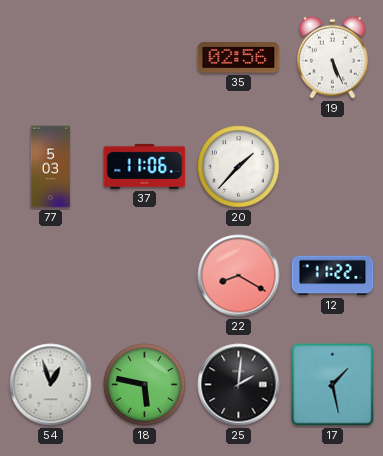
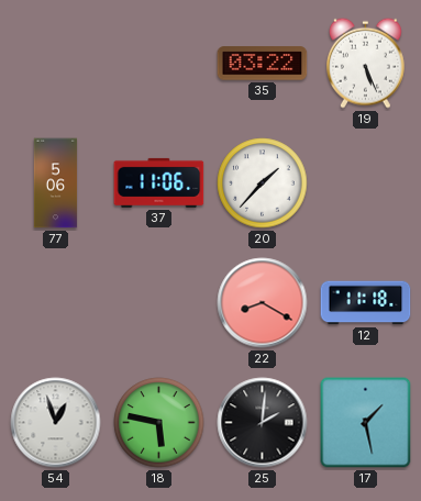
35: 02:56 -> 03:22 (263, 64)
77: 5:03 -> 5:06 (56, 183)
12: 11:22 -> 11:18 (366, 303)
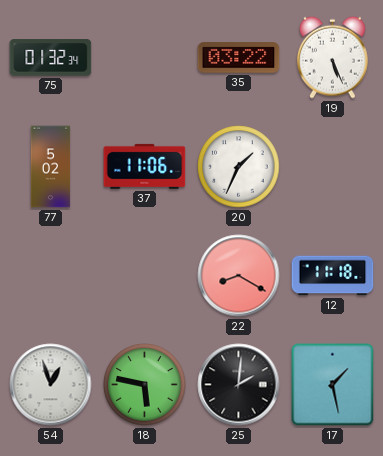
75: none -> 01:32 (51, 58)
77: 5:06 -> 5:02 (51, 167)
20: 1:37 -> 1:34 (239, 167)
